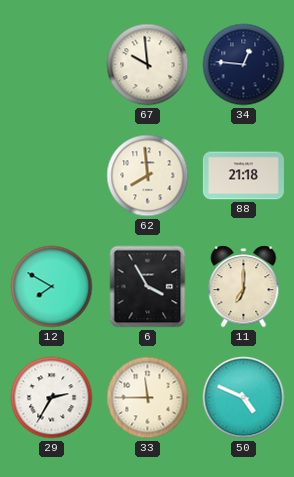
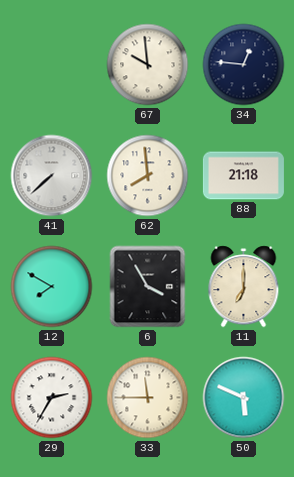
41: none -> 7:38 (52, 176)
50: 4:49 -> 5:49 (244, 398)
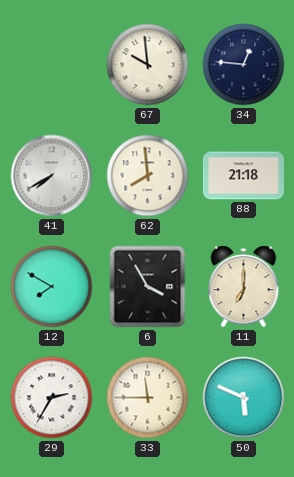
41: 7:38 -> 7:40 (52, 176)
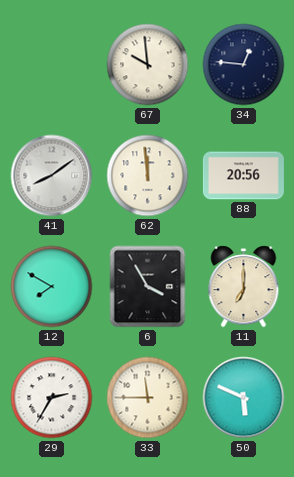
41: 7:40 -> 8:09 (52, 176)
62: 7:59 -> 11:59 (148, 176)
88: 21:18 -> 20:56 (243, 176)
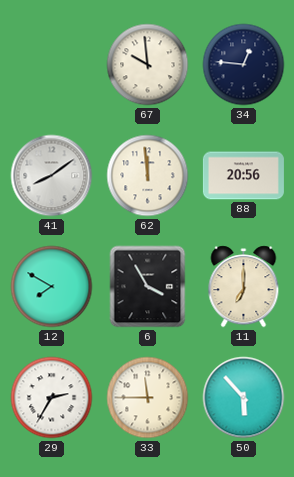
50: 5:49 -> 5:53 (244, 398)
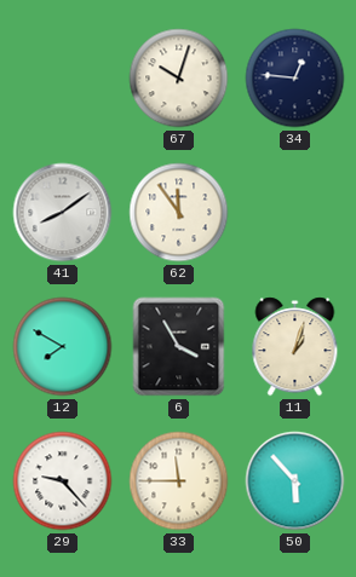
67: 9:59 -> 10:03 (179, 79)
62: 11:59 -> 11:54 (179, 213)
88: 20:56 -> none (243, 176)
11: 7:00 -> 1:03 (295, 347)
29: 2:35 -> 9:23 (63, 481)
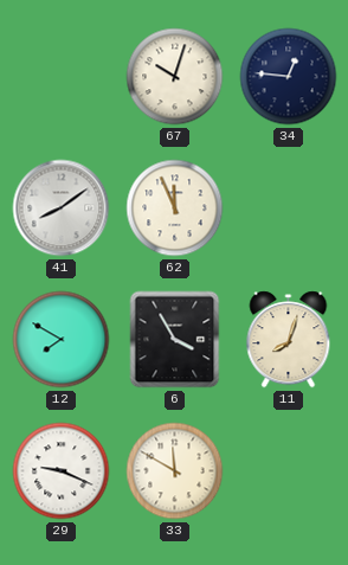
62: 11:54 -> 11:56 (175, 208)
11: 1:03 -> 8:03 (289, 340)
29: 9:23 -> 9:19 (62, 471)
33: 11:45 -> 11:50 (175, 471)
50: 5:53 -> none (295, 481)
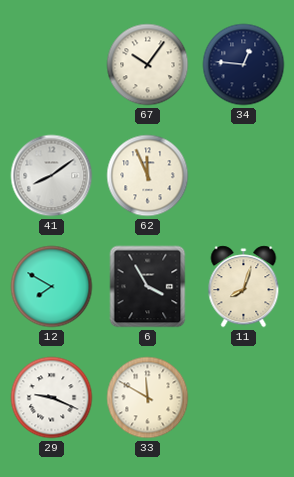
67: 10:03 -> 10:06 (148, 65)
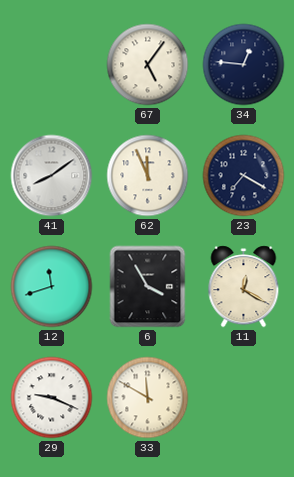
67: 10:06 -> 5:06 (148, 65)
23: none -> 7:20 (244, 176)
12: 7:50 -> 11:42 (52, 287)
11: 8:03 -> 12:20 (244, 287)
